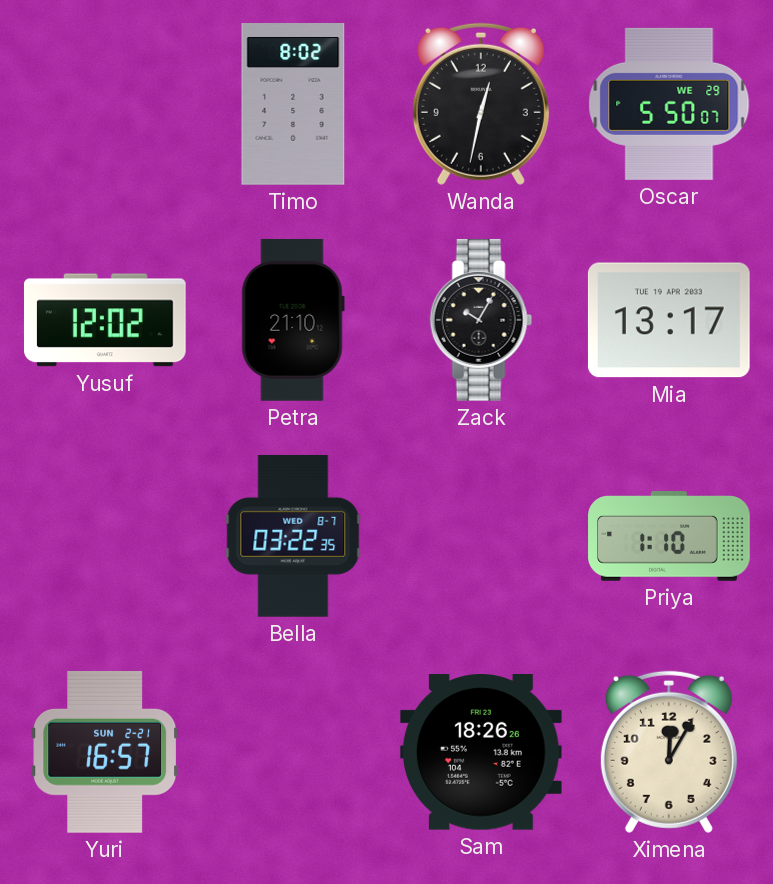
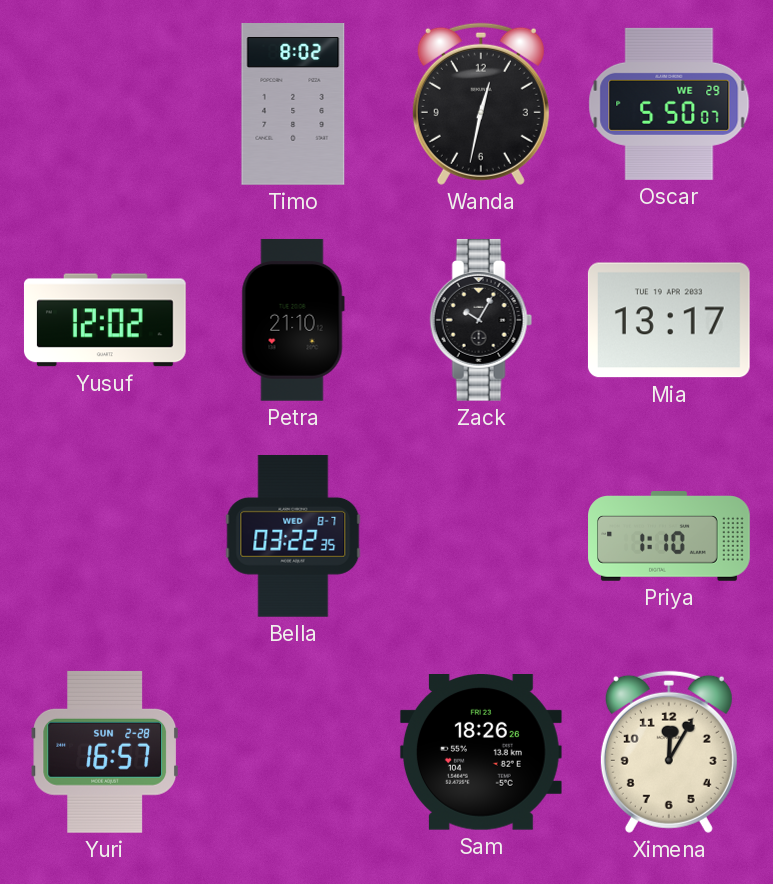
Yuri date: SUN 2-21 -> SUN 2-28 (104, 752)
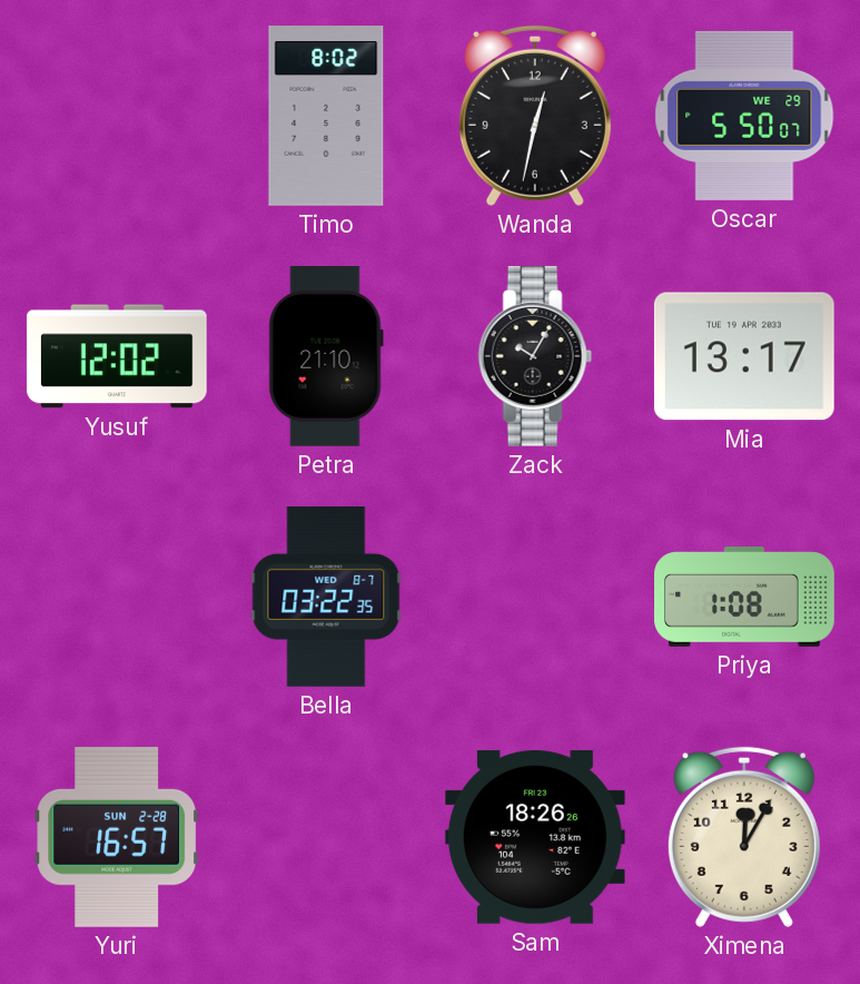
Priya: 1:10 -> 1:08 (744, 597)
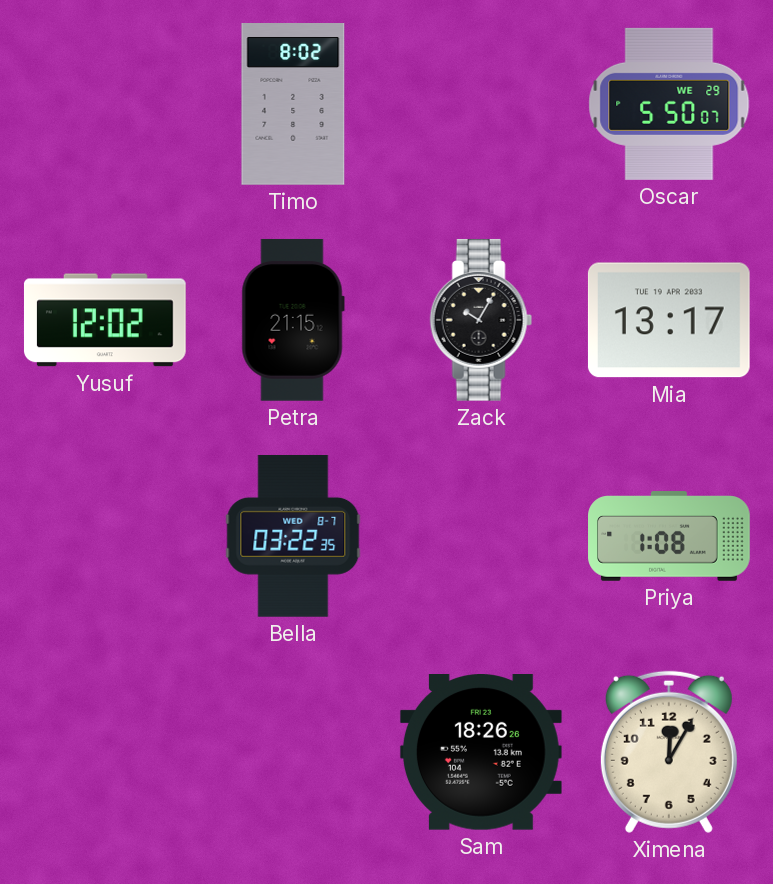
Wanda: 12:32 -> none (535, 116)
Petra: 21:10 -> 21:15 (293, 320)
Yuri: 16:57 -> none (116, 837)
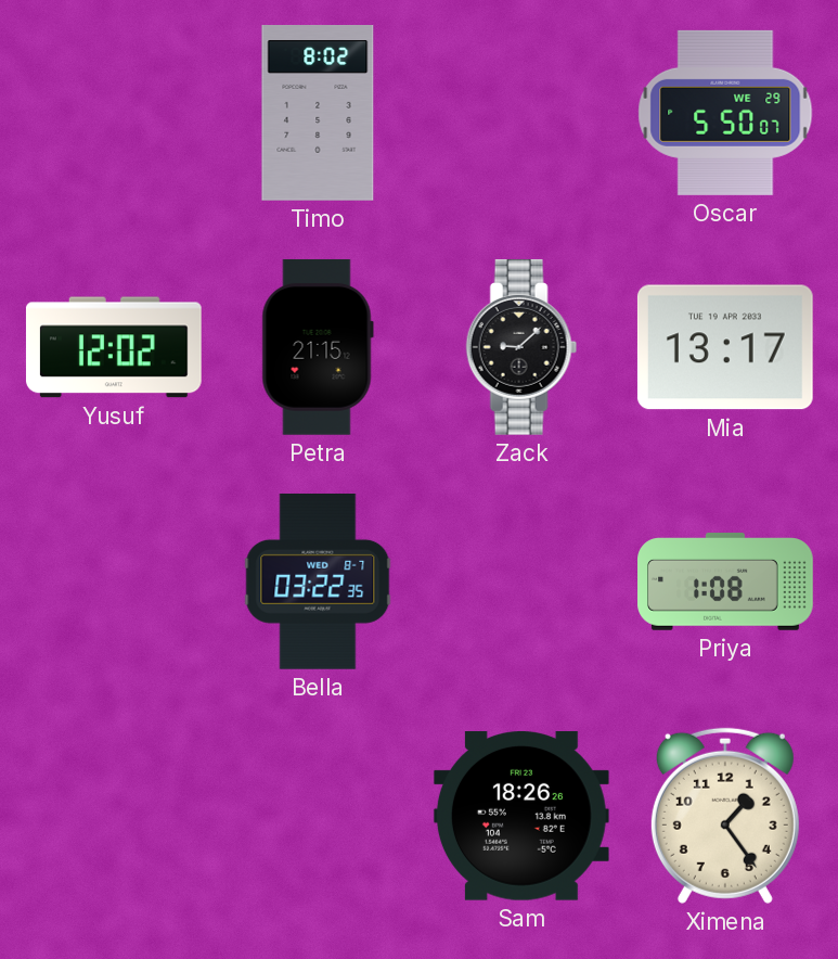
Zack: 10:05 -> 9:08 (521, 347)
Ximena: 12:05 -> 1:24 (725, 816)
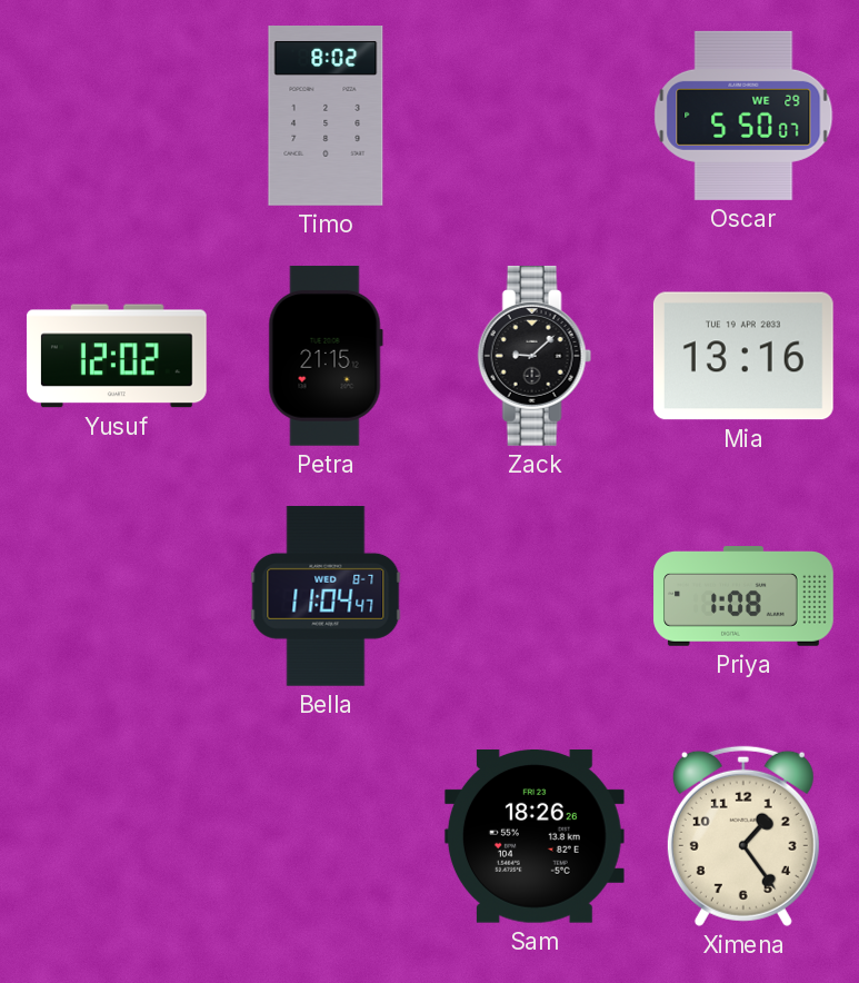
Mia: 13:17 -> 13:16 (743, 356)
Bella: 03:22 -> 11:04 (326, 596)
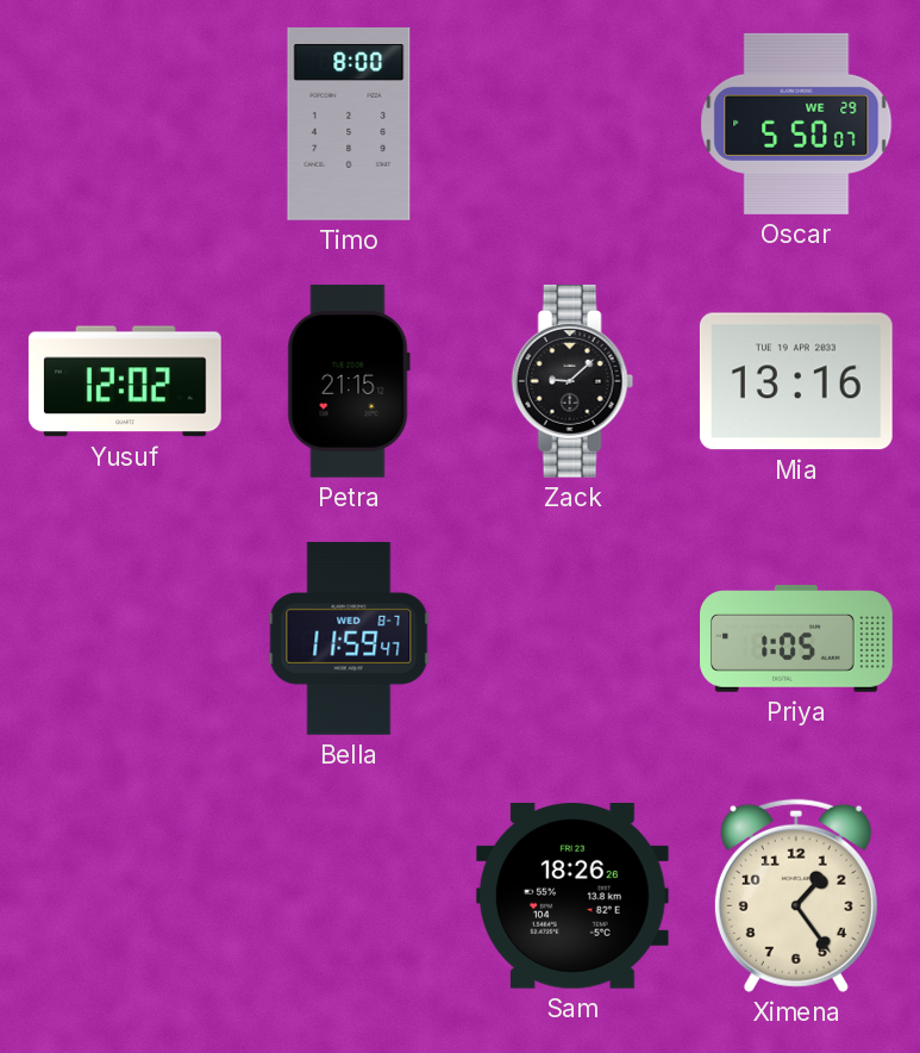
Timo: 8:02 -> 8:00 (349, 125)
Bella: 11:04 -> 11:59 (349, 638)
Priya: 1:08 -> 1:05 (796, 638)
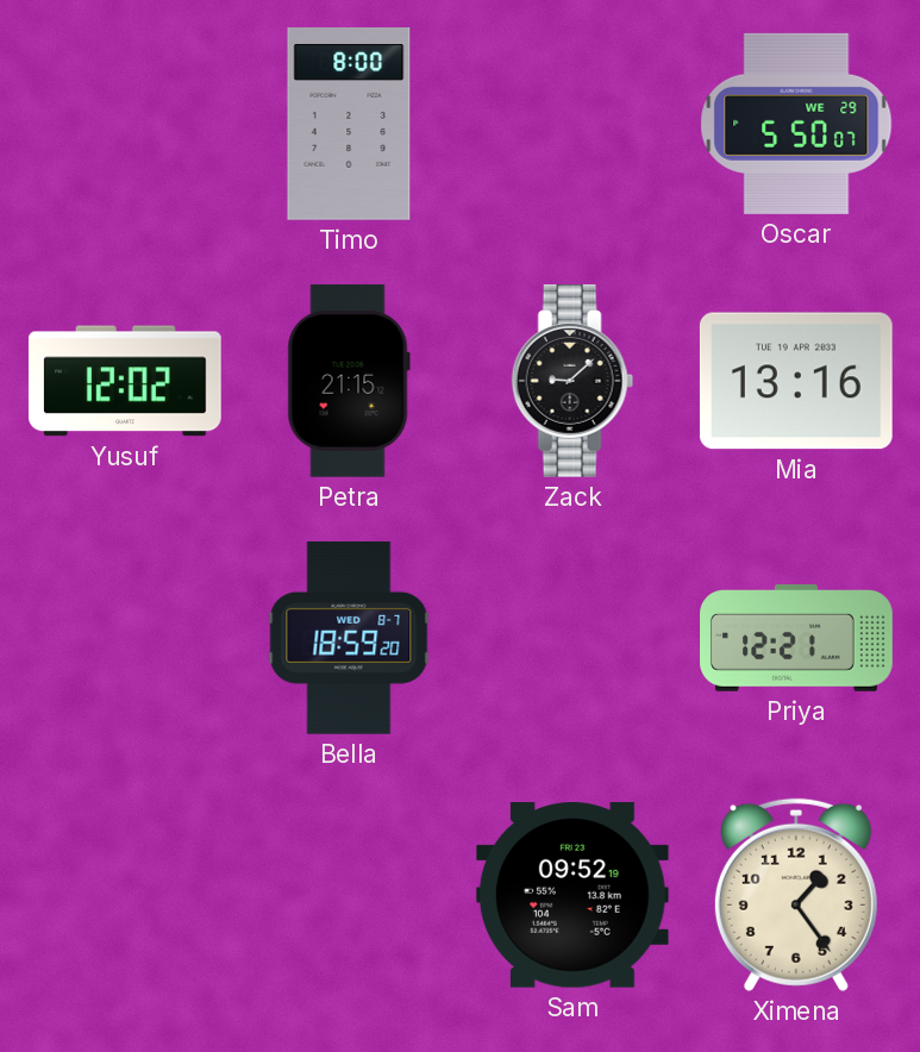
Bella: 11:59 -> 18:59 (349, 638)
Priya: 1:05 -> 12:21 (796, 638)
Sam: 18:26 -> 09:52 (572, 896)
